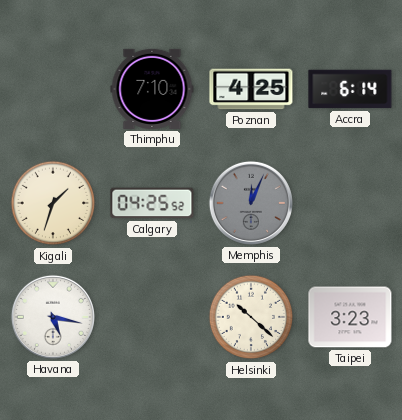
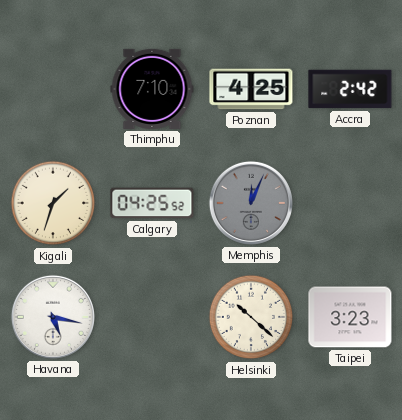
Accra: 6:14 -> 2:42 (350, 89)
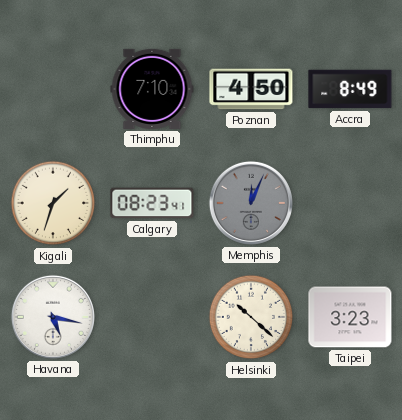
Poznan: 4:25 -> 4:50 (251, 89)
Accra: 2:42 -> 8:49 (350, 89)
Calgary: 04:25 -> 08:23 (152, 203)
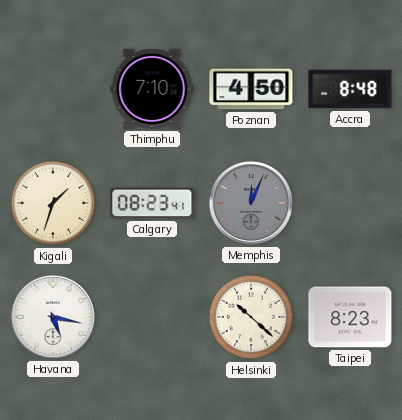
Accra: 8:49 -> 8:48 (350, 89)
Taipei: 3:23 -> 8:23 (350, 317)
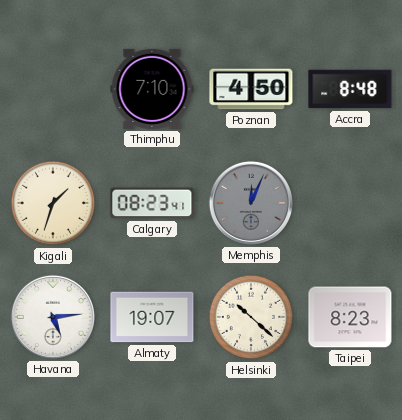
Havana: 5:17 -> 5:14 (53, 317)
Almaty: none -> 19:07 (152, 317)
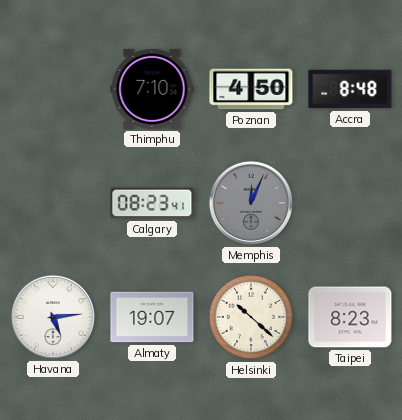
Kigali: 1:33 -> none (53, 203)
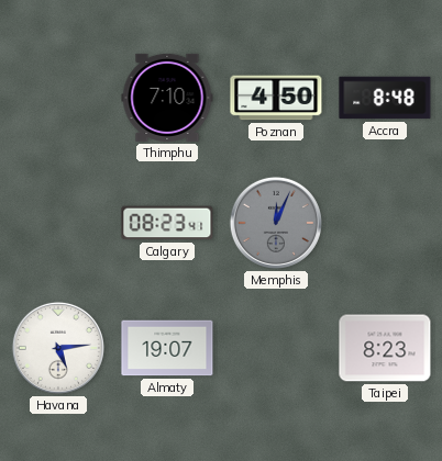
Helsinki: 10:22 -> none (251, 317)
